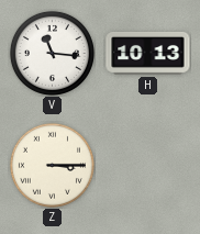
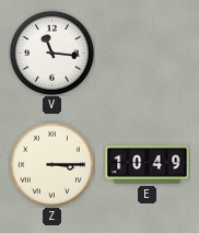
H: 10:13 -> none (148, 53)
E: none -> 10:49 (148, 165)
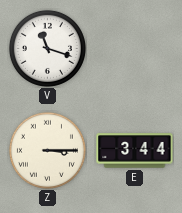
V: 11:16 -> 11:18 (47, 48)
E: 10:49 -> 3:44 (135, 151)
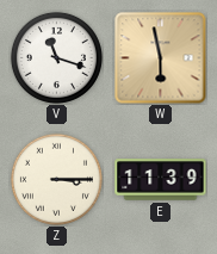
W: none -> 5:58 (161, 58)
E: 3:44 -> 11:39 (161, 180)
